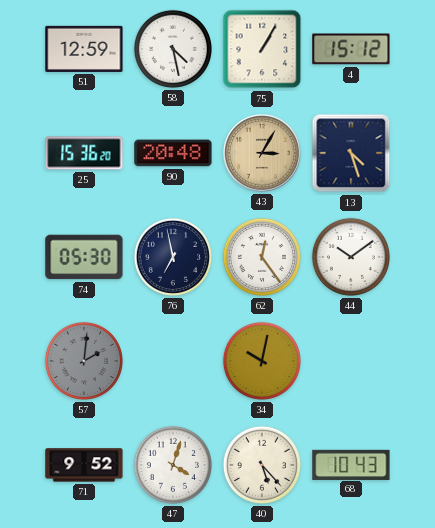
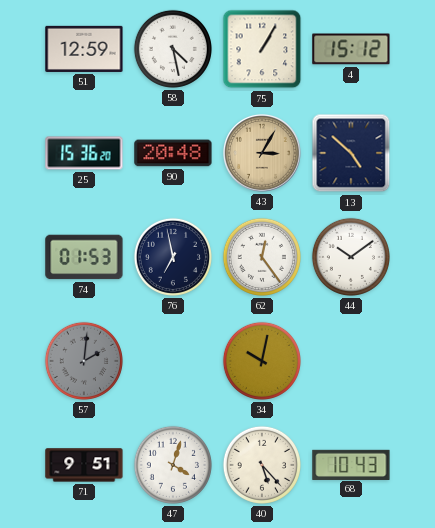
13: 4:27 -> 4:52 (351, 153)
74: 05:30 -> 01:53 (84, 257)
71: 9:52 -> 9:51 (84, 465)
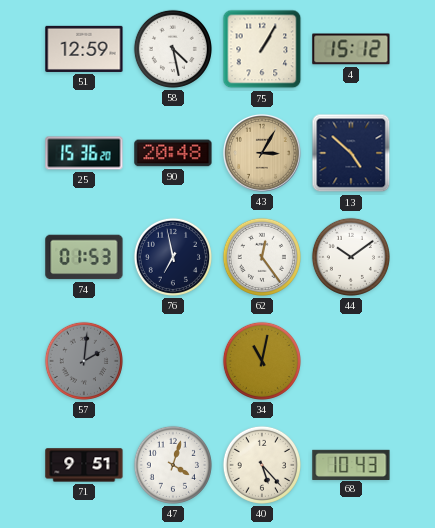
34: 10:02 -> 11:02 (262, 361)
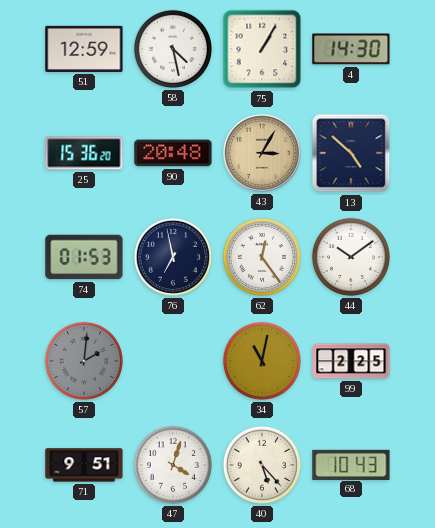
4: 15:12 -> 14:30 (351, 49)
99: none -> 2:25 (351, 361)
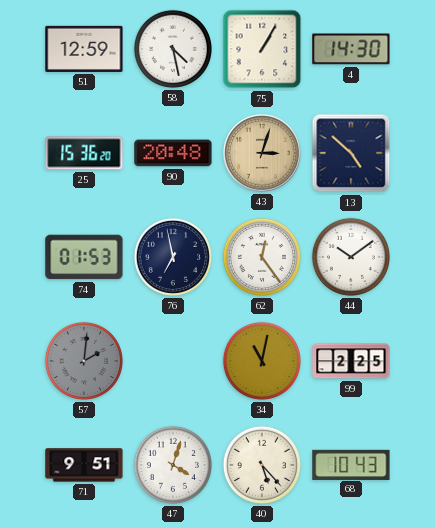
43: 3:05 -> 3:03 (262, 153)
